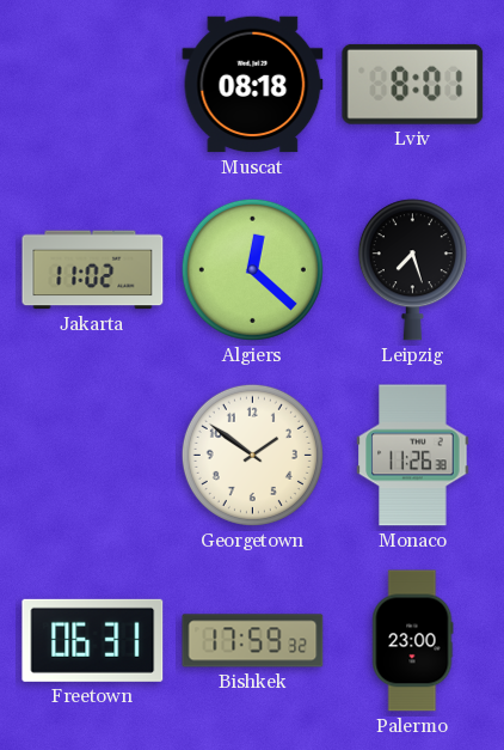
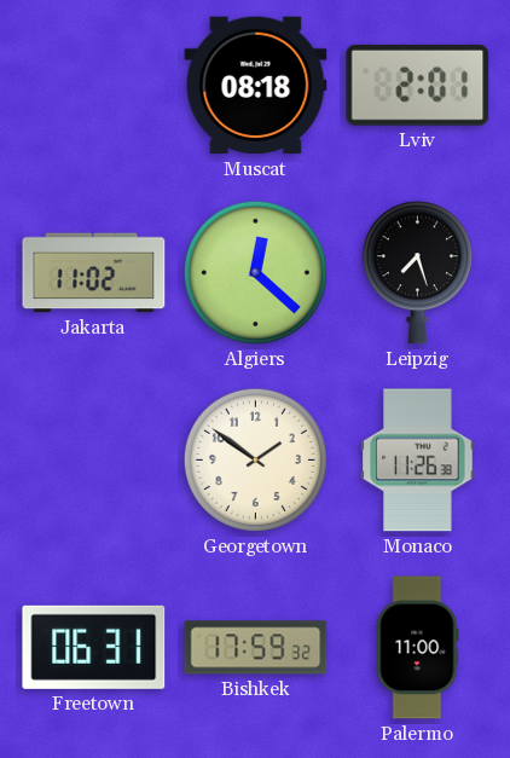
Lviv: 8:01 -> 2:01 (418, 85)
Palermo: 23:00 -> 11:00 (418, 648)
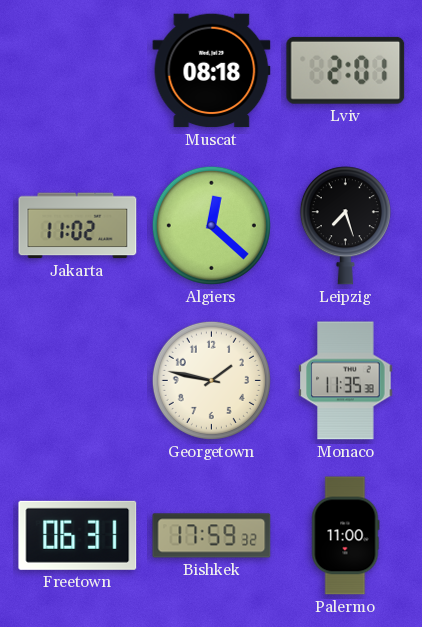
Georgetown: 1:51 -> 1:47 (211, 380)
Monaco: 11:26 -> 11:35 (346, 381)
